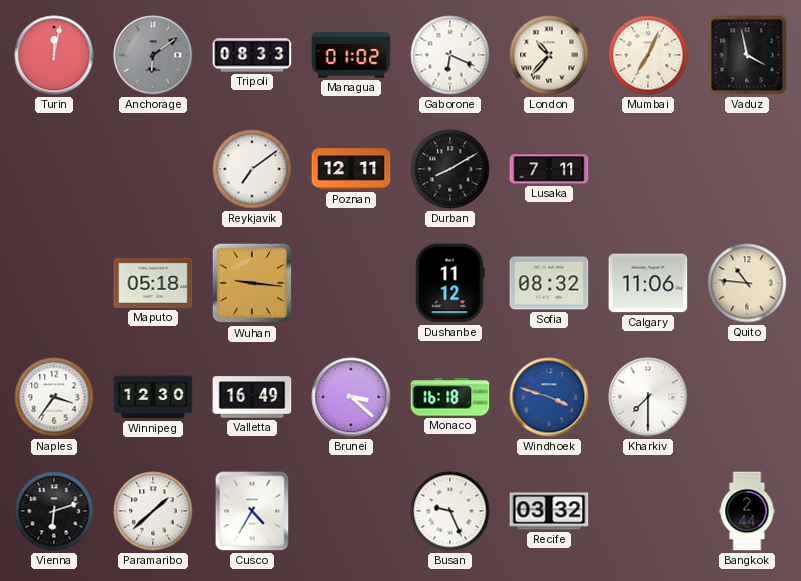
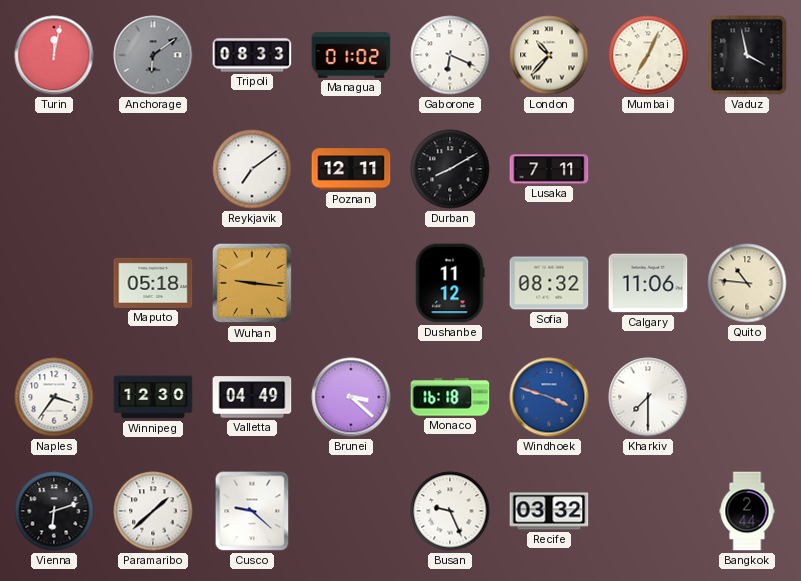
Valletta: 16:49 -> 04:49 (252, 397)
Cusco: 4:35 -> 9:22 (252, 511)
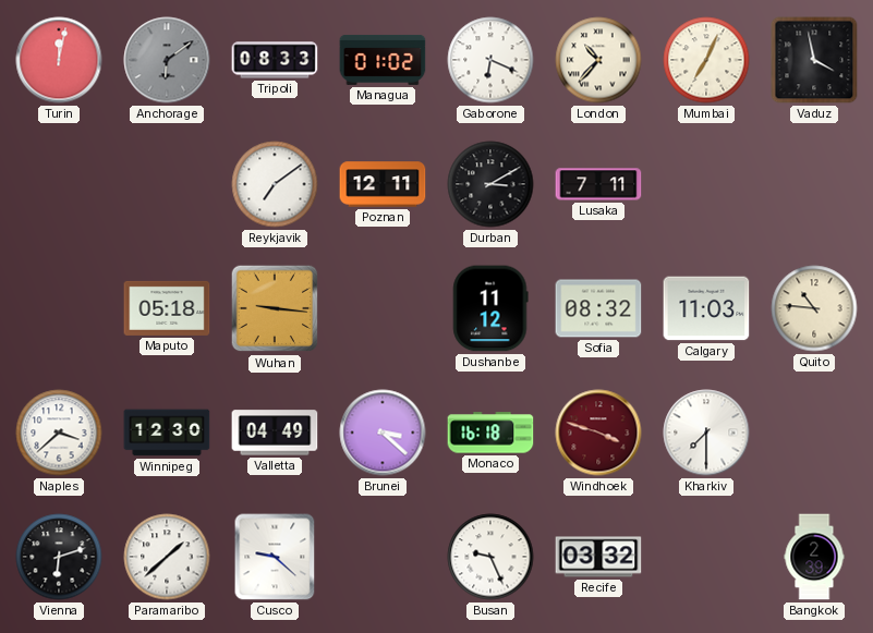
Durban: 8:10 -> 3:10 (490, 184)
Calgary: 11:06 -> 11:03 (706, 308)
Naples: 3:36 -> 3:38 (59, 433)
Windhoek dial: blue -> burgundy (598, 433)
Bangkok: 2:44 -> 2:39 (814, 557)
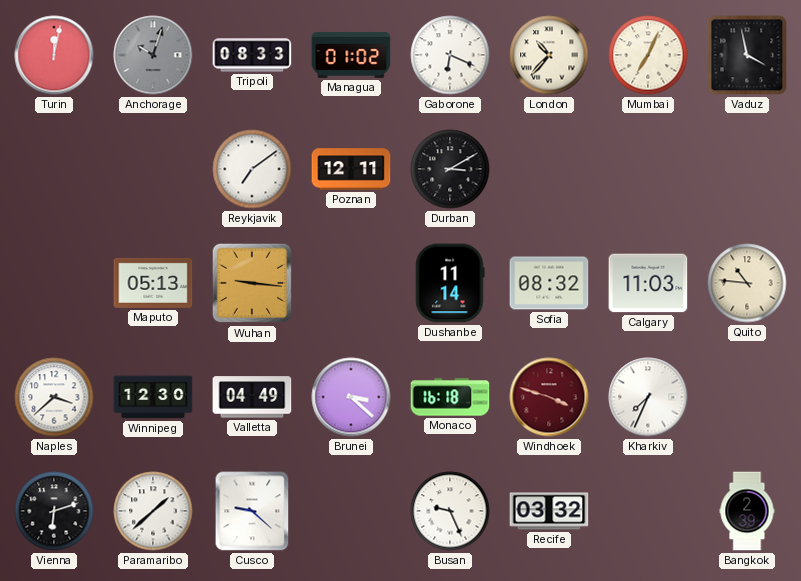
Anchorage: 6:09 -> 10:03 (153, 55)
Lusaka: 7:11 -> none (598, 184)
Maputo: 05:18 -> 05:13 (153, 283)
Dushanbe: 11:12 -> 11:14 (450, 283)
Kharkiv: 7:30 -> 7:34 (648, 397)
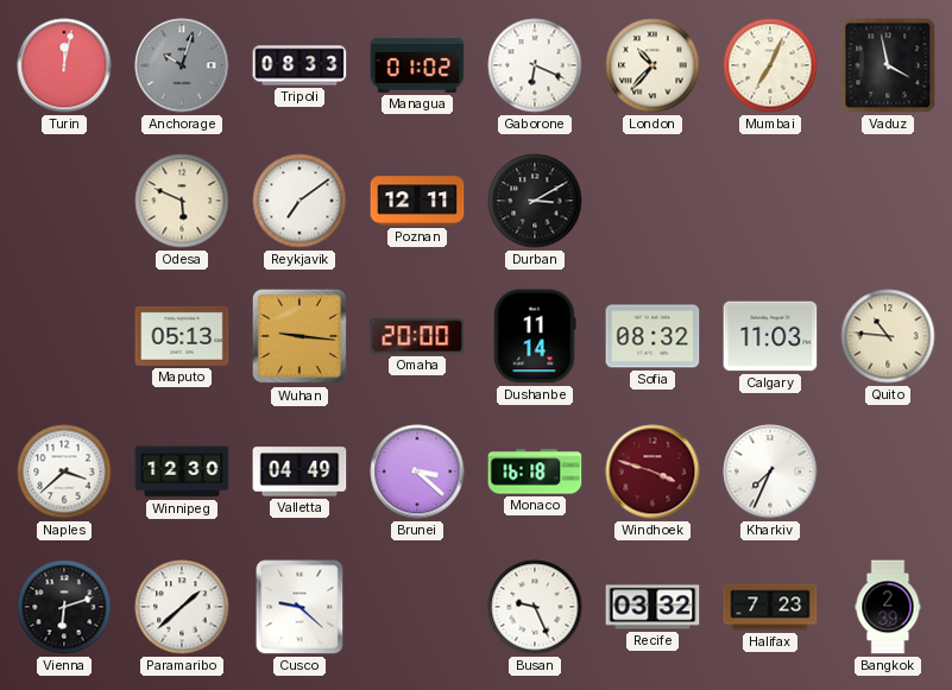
Odesa: none -> 5:49 (182, 201)
Omaha: none -> 20:00 (417, 336)
Halifax: none -> 7:23 (770, 607)
